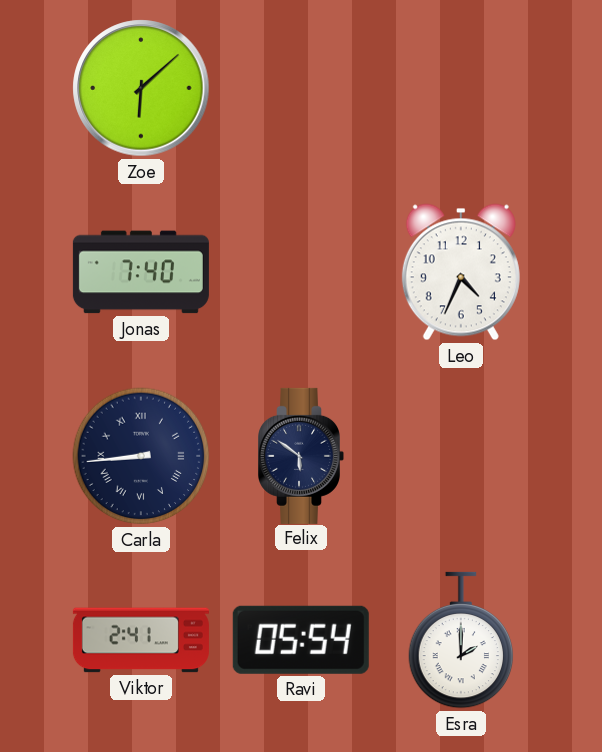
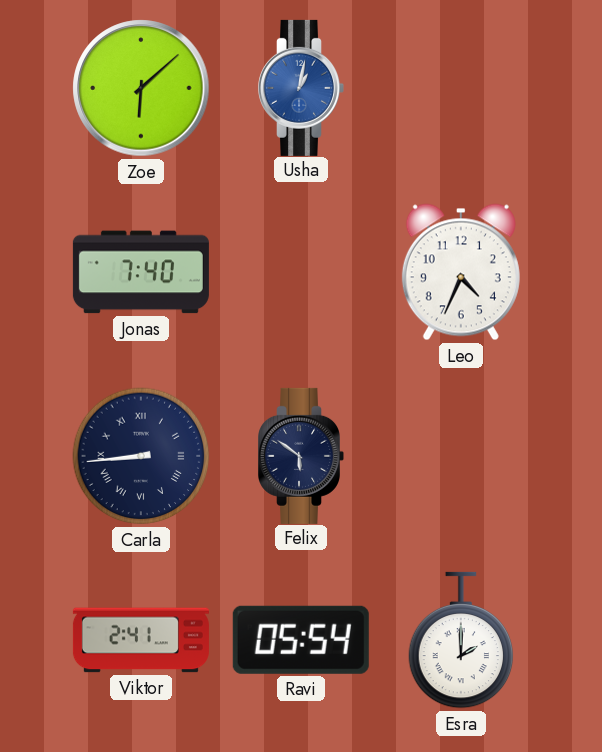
Usha: none -> 1:02 (301, 88)
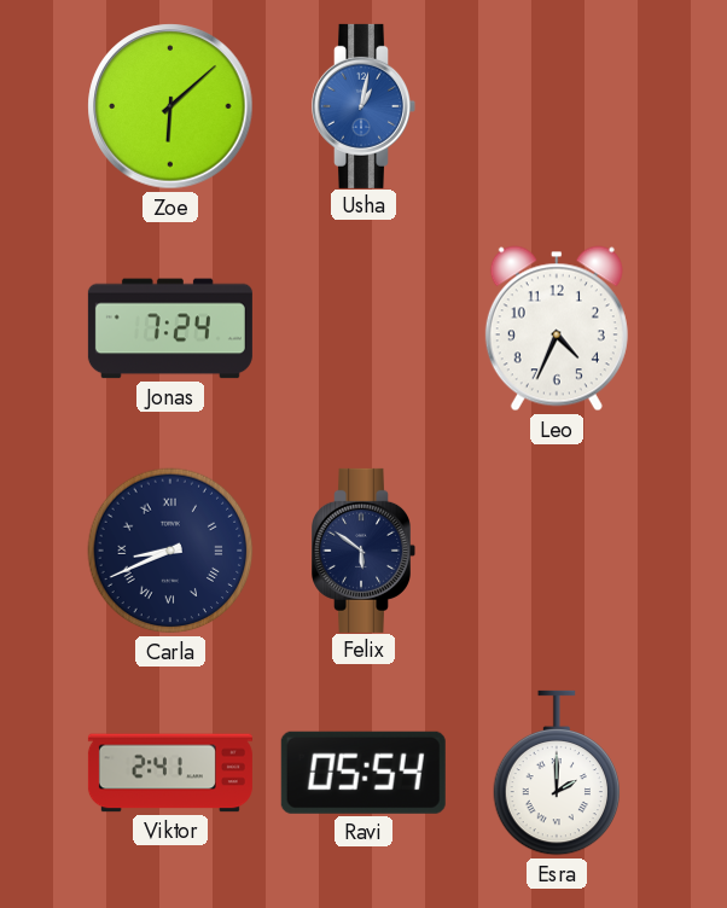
Jonas: 7:40 -> 7:24 (170, 328)
Carla: 8:44 -> 8:41 (170, 551)
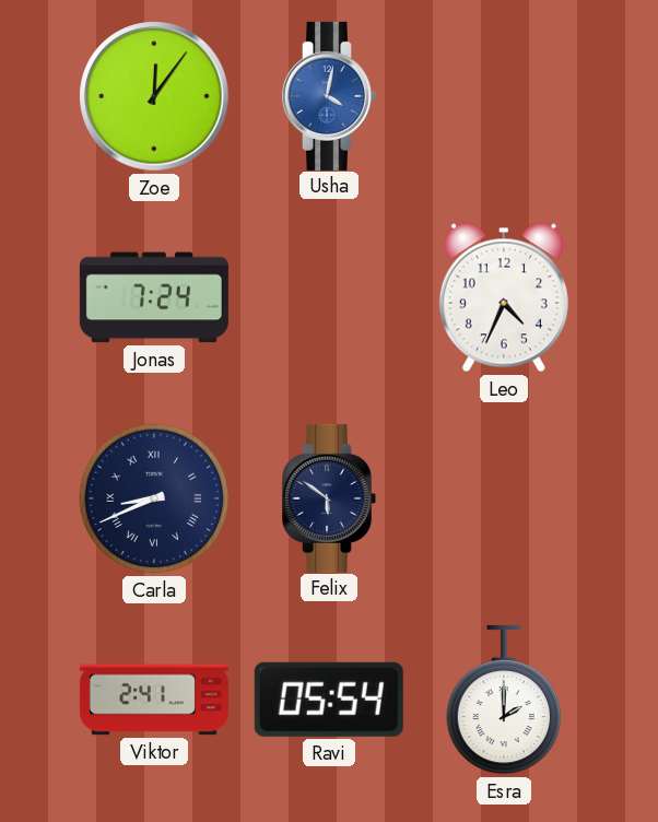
Zoe: 6:08 -> 12:06 (154, 96)
Usha: 1:02 -> 4:02 (329, 96)
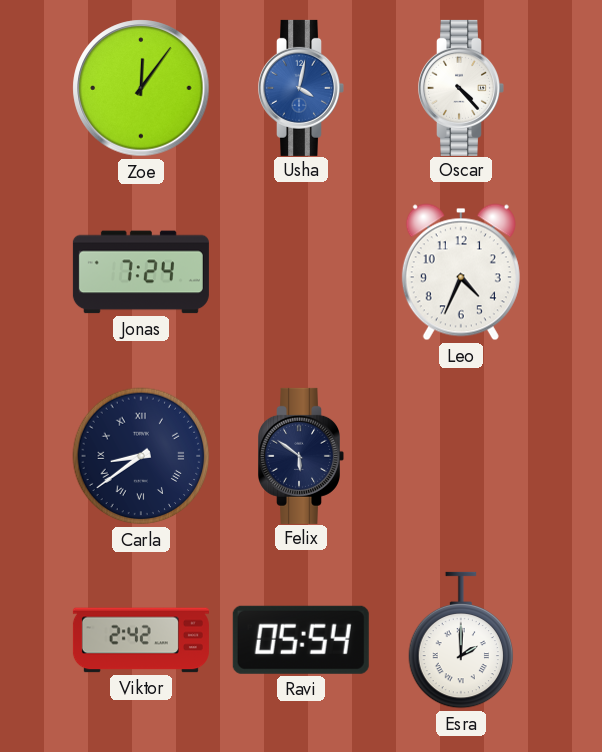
Oscar: none -> 4:23 (461, 88)
Carla: 8:41 -> 8:39 (141, 456)
Viktor: 2:41 -> 2:42 (141, 640)
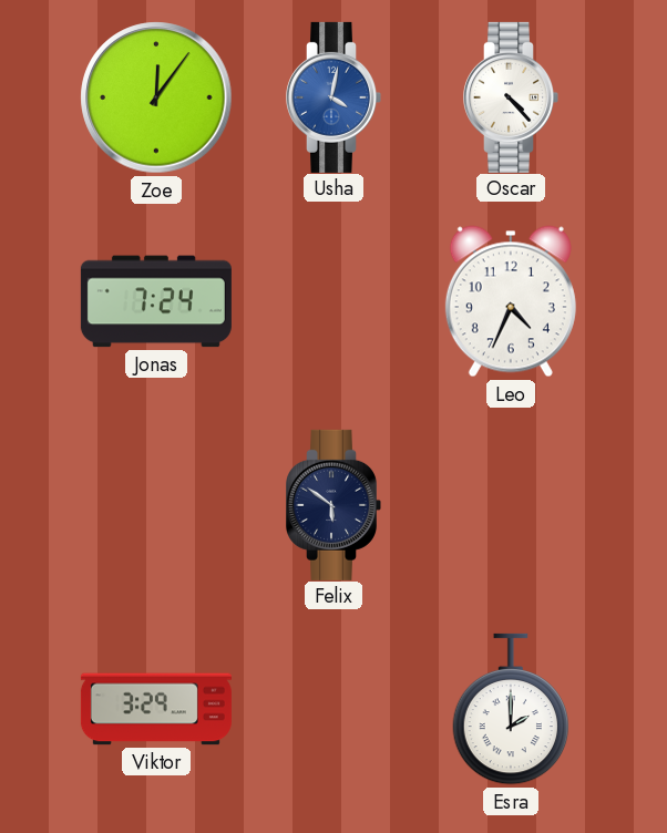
Carla: 8:39 -> none (141, 456)
Viktor: 2:42 -> 3:29 (156, 709)
Ravi: 05:54 -> none (301, 640)
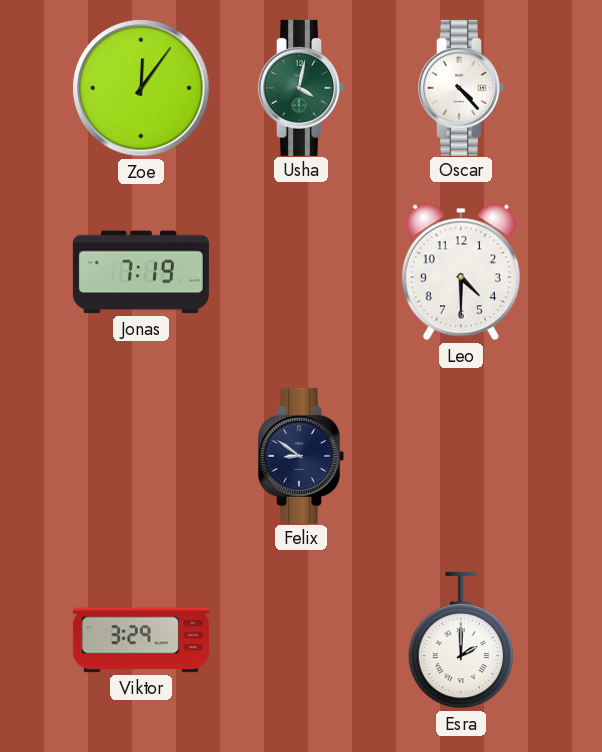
Usha dial: blue -> green (301, 88)
Jonas: 7:24 -> 7:19 (141, 272)
Leo: 4:34 -> 4:30 (461, 272)
Felix: 5:51 -> 8:51 (301, 456)
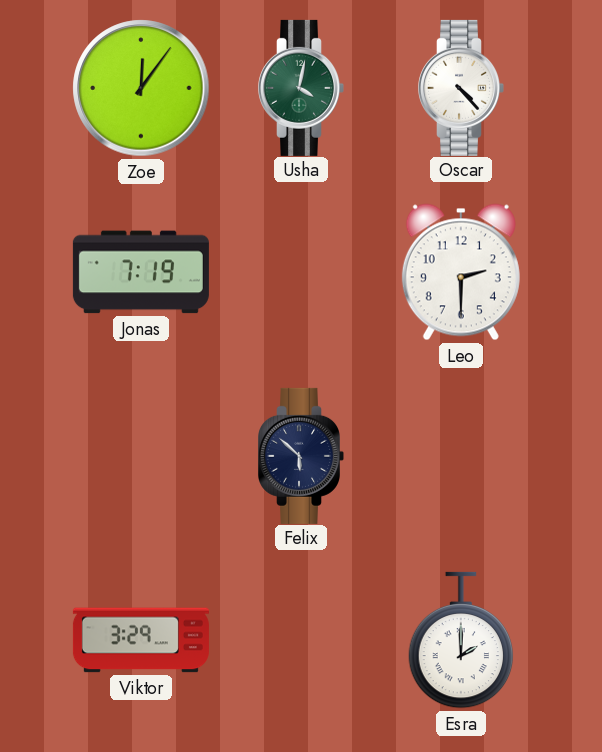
Leo: 4:30 -> 2:30 (461, 272)
Felix: 8:51 -> 5:52 (301, 456)
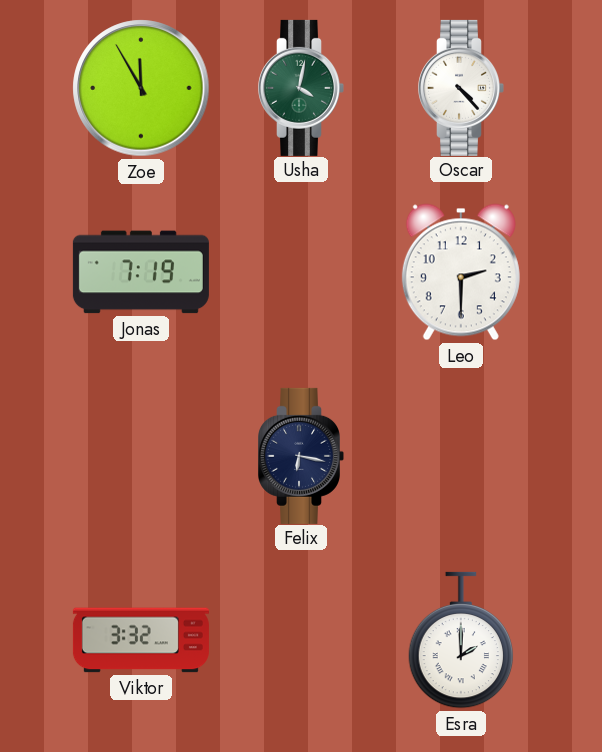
Zoe: 12:06 -> 11:55 (141, 88)
Felix: 5:52 -> 6:17 (301, 456)
Viktor: 3:29 -> 3:32 (141, 640)
